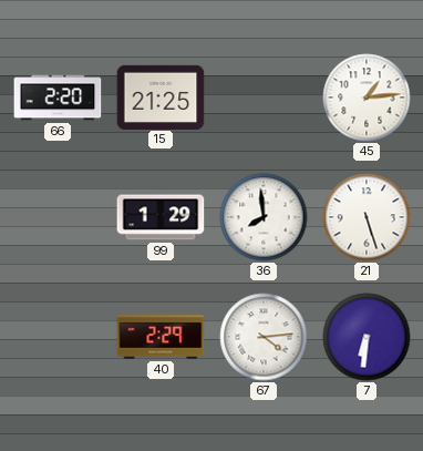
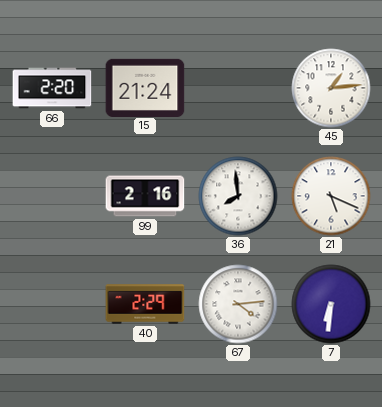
15: 21:25 -> 21:24 (145, 87)
99: 1:29 -> 2:16 (145, 196)
21: 5:27 -> 5:19 (331, 196)
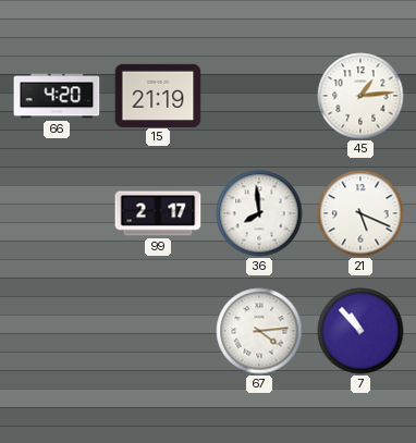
66: 2:20 -> 4:20 (57, 96)
15: 21:24 -> 21:19 (158, 95)
99: 2:16 -> 2:17 (158, 213)
40: 2:29 -> none (145, 304)
7: 6:31 -> 10:53 (360, 331)
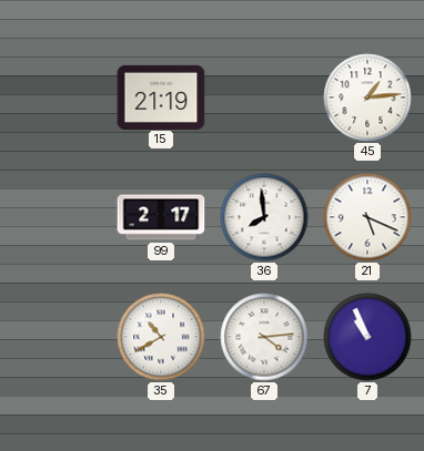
66: 4:20 -> none (57, 96)
35: none -> 10:40 (161, 337)
7: 10:53 -> 10:56 (367, 337)
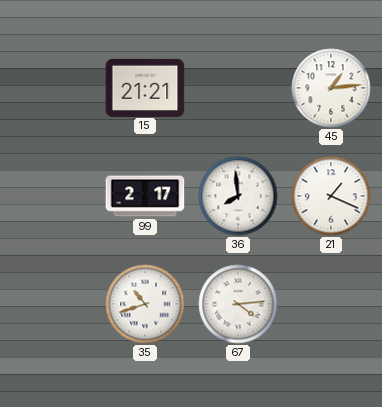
15: 21:19 -> 21:21 (145, 87)
21: 5:19 -> 1:19 (331, 196)
35: 10:40 -> 10:42 (145, 304)
7: 10:56 -> none (367, 337)
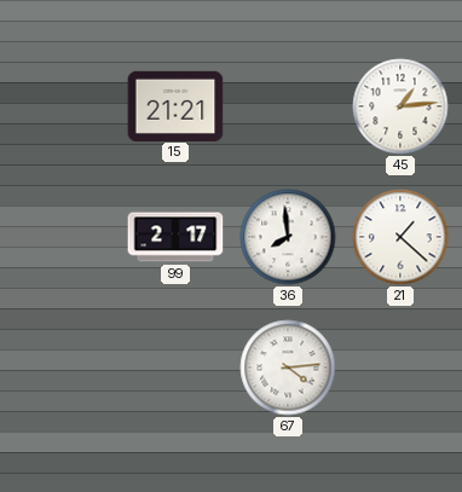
21: 1:19 -> 1:22 (400, 237)
35: 10:42 -> none (145, 304)
